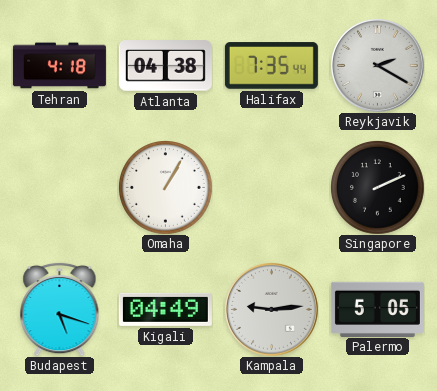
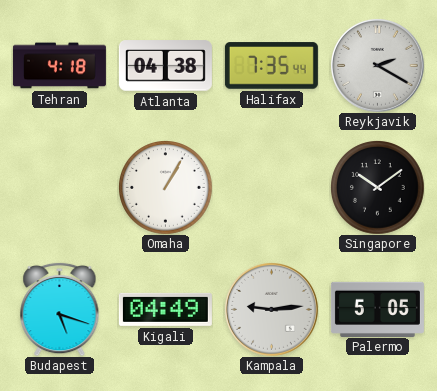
Singapore: 2:11 -> 10:09 (377, 187)
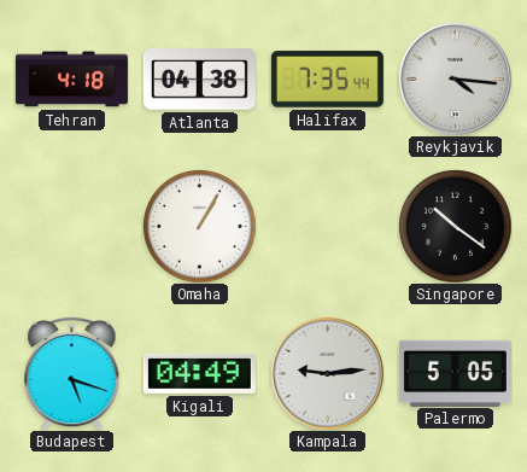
Reykjavik: 2:20 -> 4:16 (455, 78)
Singapore: 10:09 -> 10:21 (455, 226)
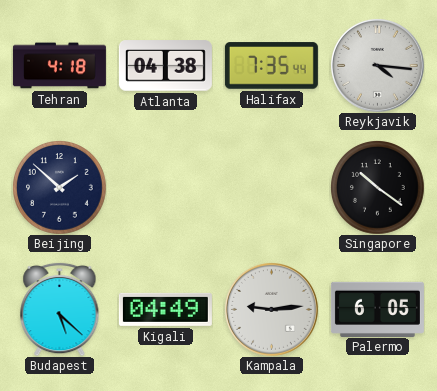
Beijing: none -> 1:52 (59, 187)
Omaha: 1:05 -> none (199, 226)
Budapest: 5:18 -> 5:22 (60, 309)
Palermo: 5:05 -> 6:05 (377, 309)
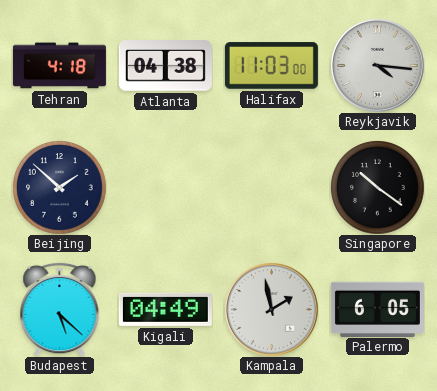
Halifax: 7:35 -> 11:03 (271, 66)
Kampala: 9:14 -> 1:58 (271, 309)
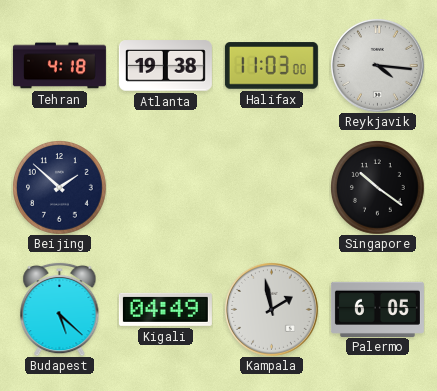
Atlanta: 04:38 -> 19:38 (165, 66)
